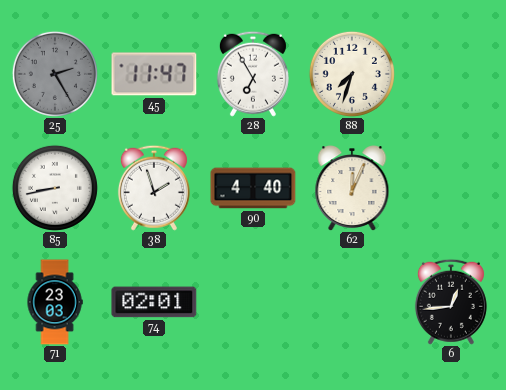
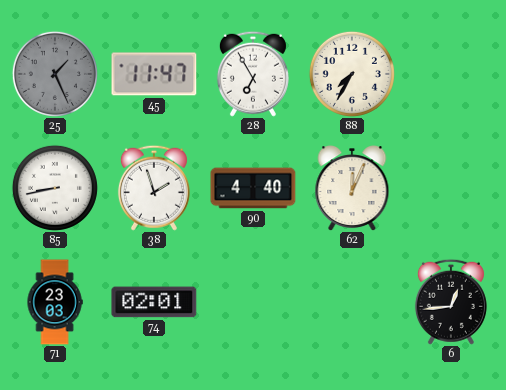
25: 2:25 -> 1:26 (55, 74)
88: 7:33 -> 7:35 (352, 74)
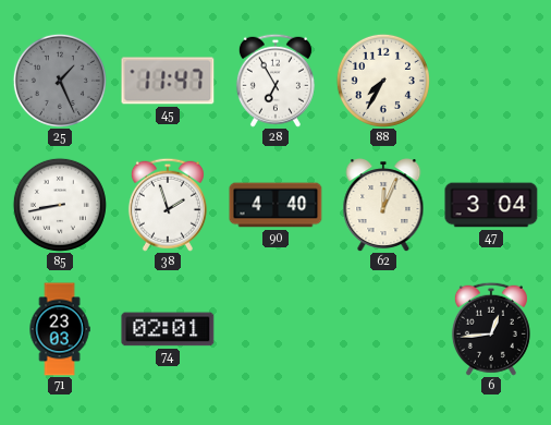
47: none -> 3:04 (491, 205)
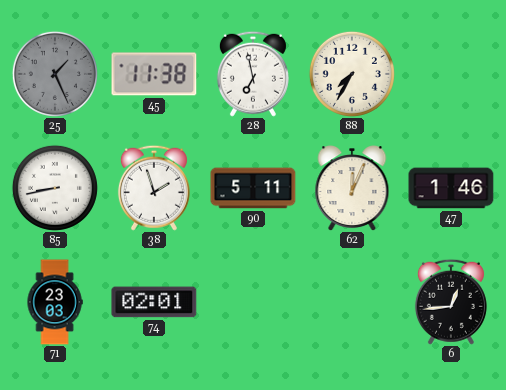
45: 11:47 -> 11:38 (154, 74)
28: 6:55 -> 6:58 (253, 74)
90: 4:40 -> 5:11 (253, 188)
47: 3:04 -> 1:46 (451, 188)
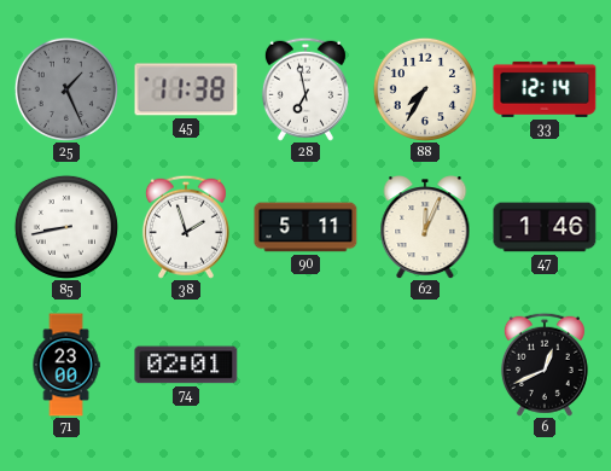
33: none -> 12:14 (545, 89)
71: 23:03 -> 23:00 (66, 365)
6: 12:44 -> 12:41 (545, 365)
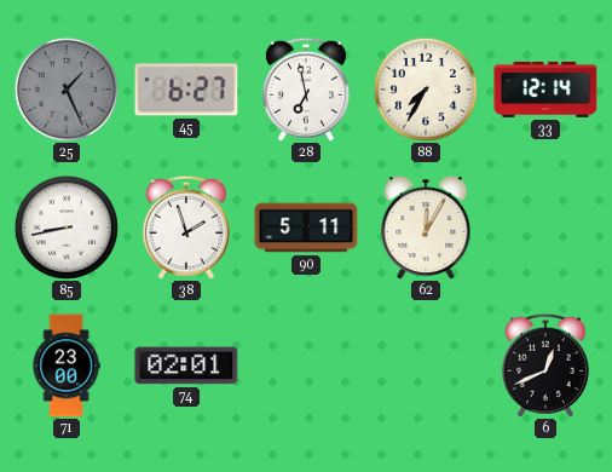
45: 11:38 -> 6:27 (186, 90)
62: 12:04 -> 12:05 (426, 228)
47: 1:46 -> none (545, 227)
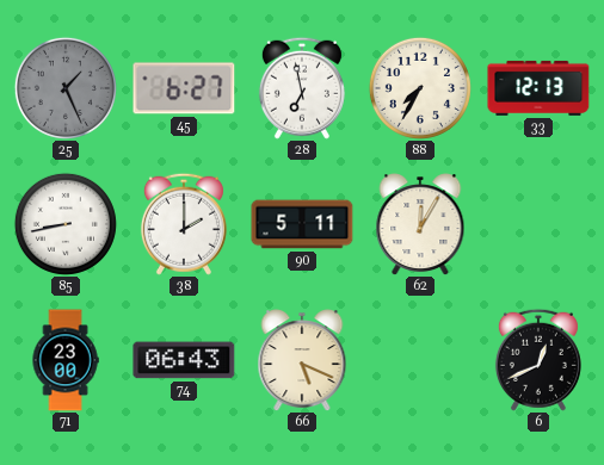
33: 12:14 -> 12:13 (538, 88)
38: 1:57 -> 2:00 (184, 224)
74: 02:01 -> 06:43 (184, 360)
66: none -> 5:19 (302, 360)
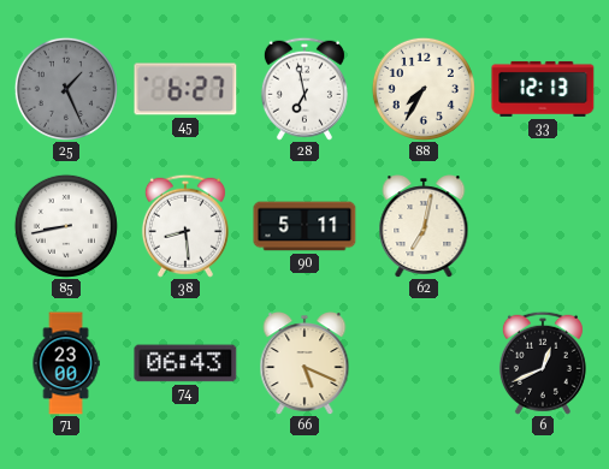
38: 2:00 -> 8:29 (185, 226)
62: 12:05 -> 7:02 (424, 226)
